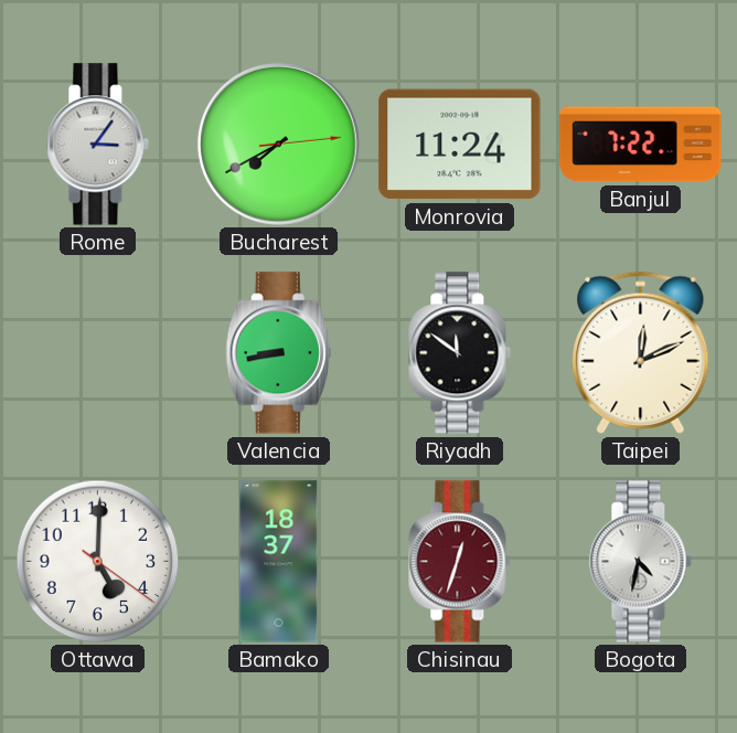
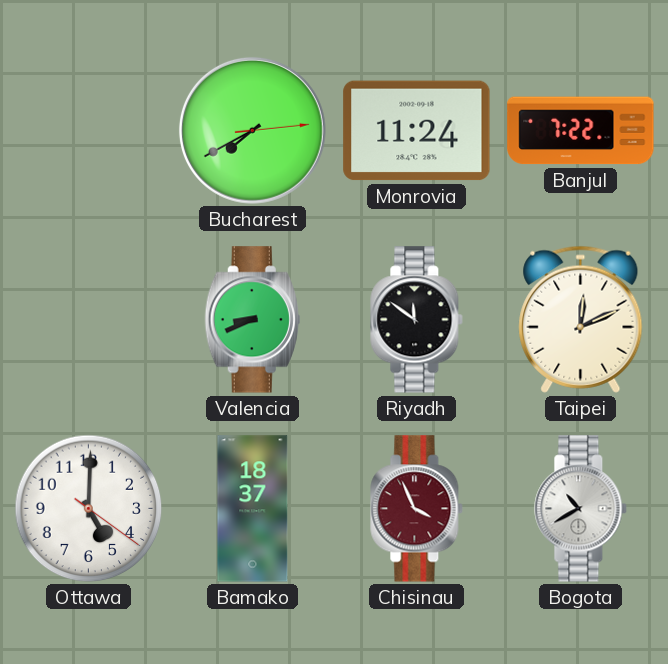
Rome: 3:06 -> none (98, 145)
Valencia: 8:43 -> 8:41 (252, 320)
Chisinau: 12:33 -> 3:56 (417, 509)
Bogota: 4:32 -> 10:40 (581, 509)
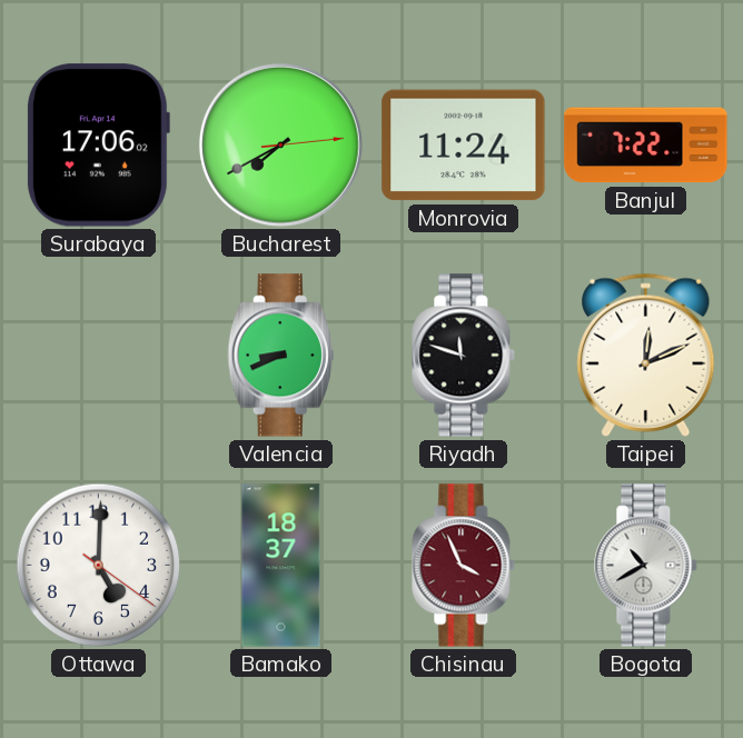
Surabaya: none -> 17:06 (98, 146)
Riyadh: 11:51 -> 11:48 (464, 356)
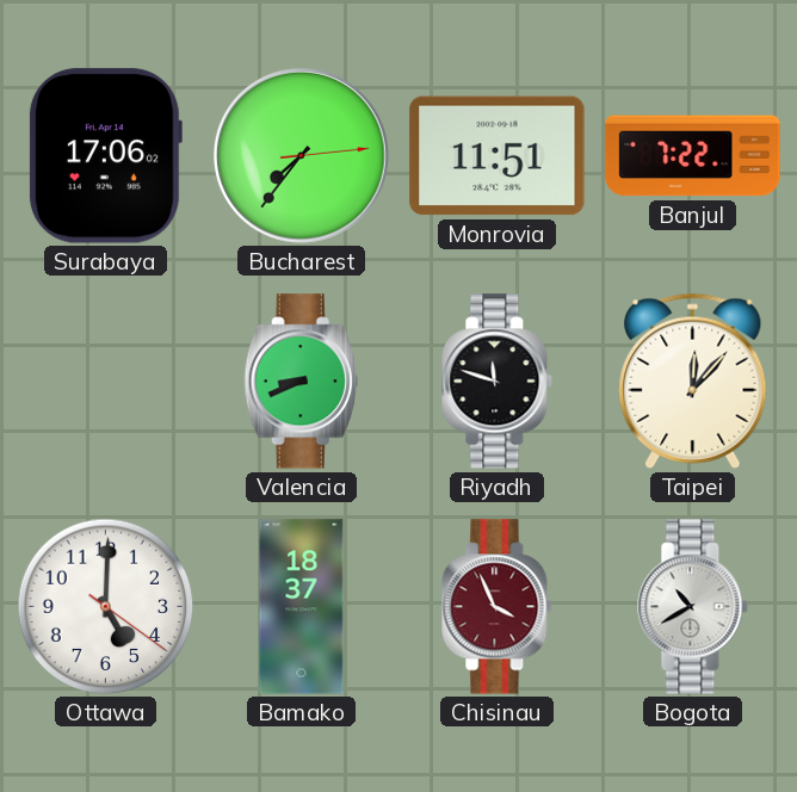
Bucharest: 7:40 -> 7:36 (301, 155)
Monrovia: 11:24 -> 11:51 (498, 156)
Taipei: 12:11 -> 12:07 (693, 380)
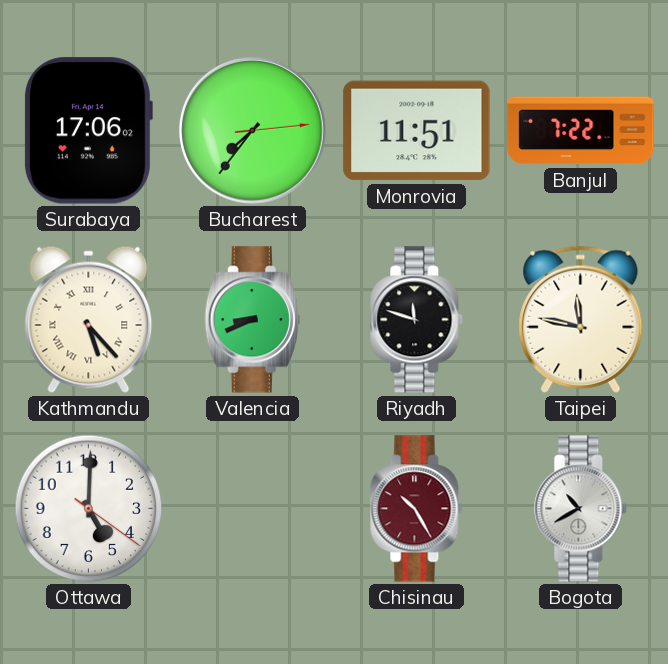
Kathmandu: none -> 5:23 (89, 320)
Taipei: 12:07 -> 11:47 (581, 319)
Bamako: 18:37 -> none (302, 607)
Chisinau: 3:56 -> 10:25 (417, 509)
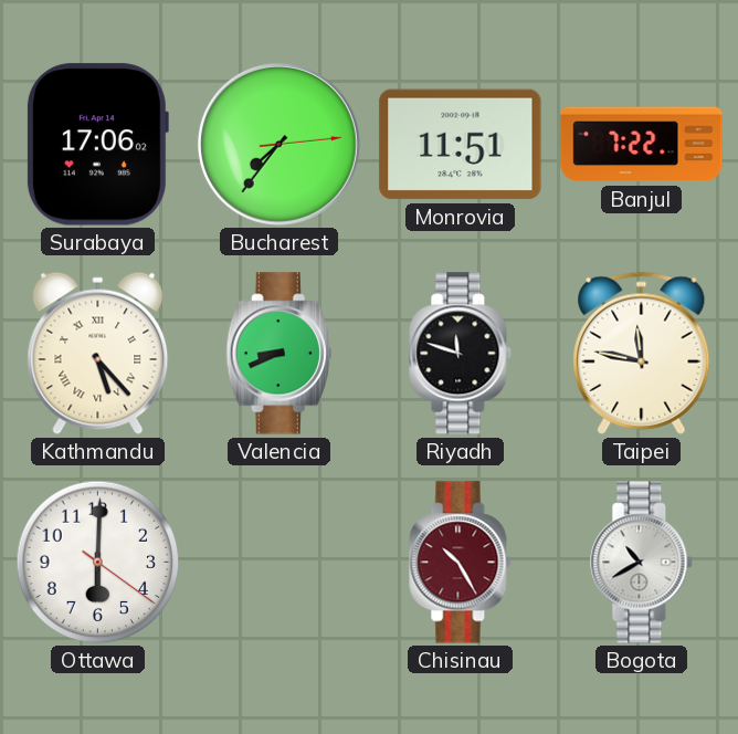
Ottawa: 5:00 -> 6:00 (98, 563)
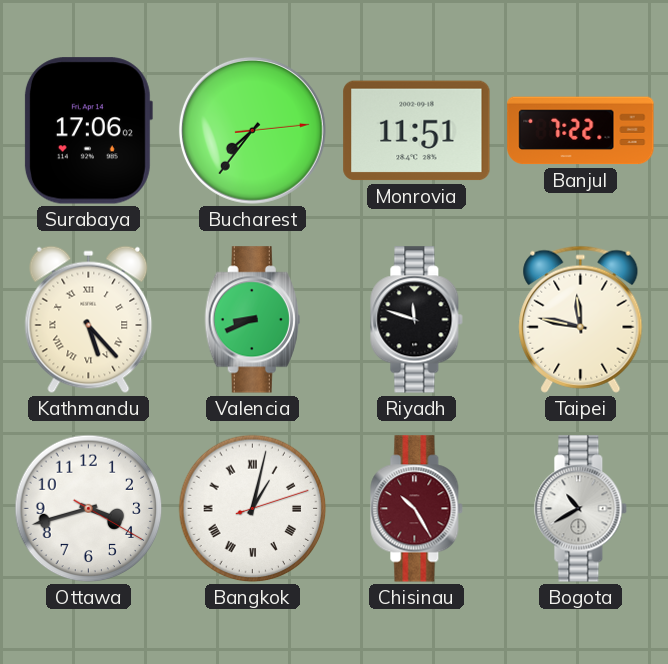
Ottawa: 6:00 -> 3:42 (89, 509)
Bangkok: none -> 1:02 (253, 509)
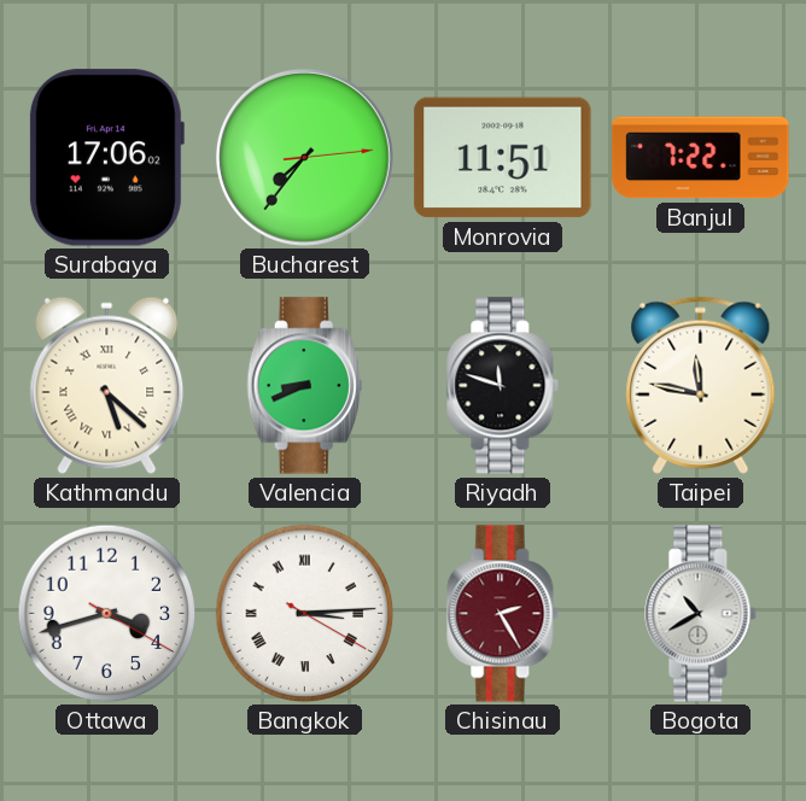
Kathmandu: 5:23 -> 5:22 (107, 386)
Bangkok: 1:02 -> 3:14 (305, 614)
Chisinau: 10:25 -> 2:25 (503, 614)
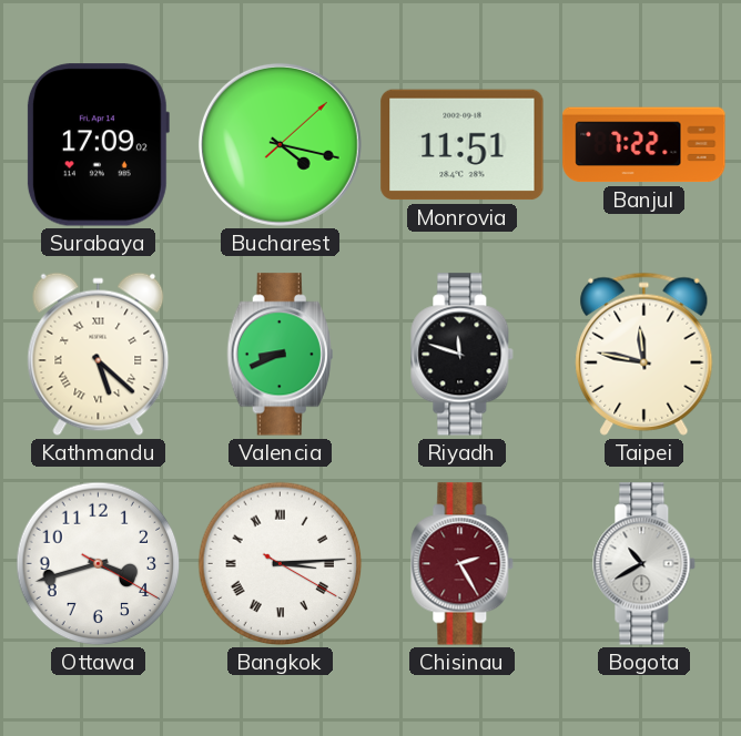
Surabaya: 17:06 -> 17:09 (98, 145)
Bucharest: 7:36 -> 4:17 (280, 144)
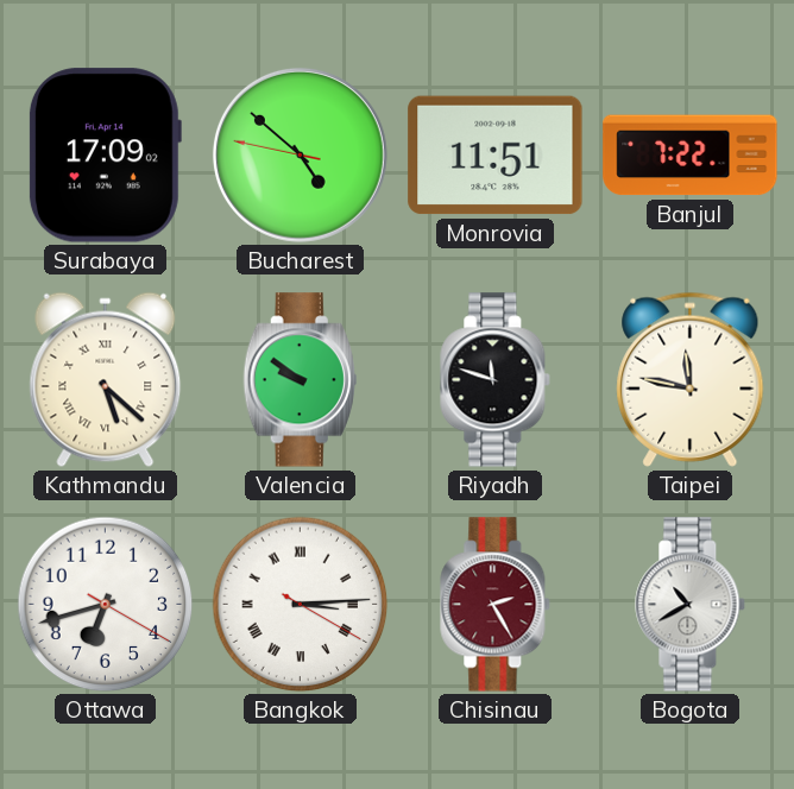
Bucharest: 4:17 -> 4:51 (300, 154)
Valencia: 8:41 -> 9:51 (300, 380)
Ottawa: 3:42 -> 6:42 (106, 605)
